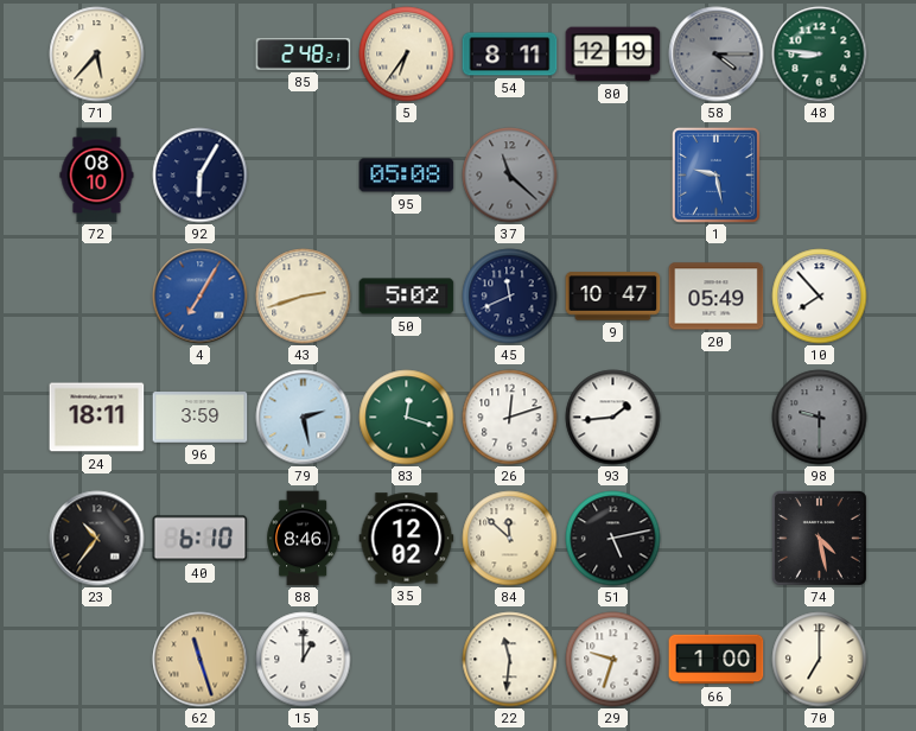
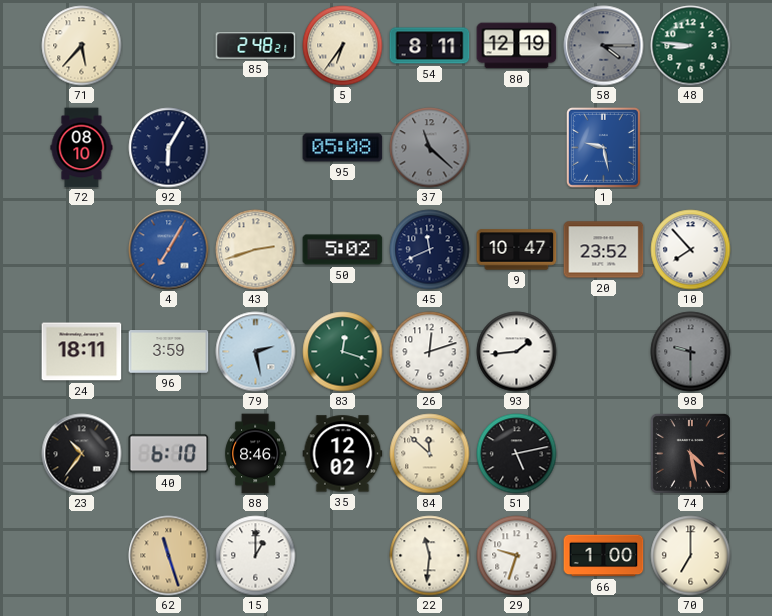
20: 05:49 -> 23:52 (604, 250)
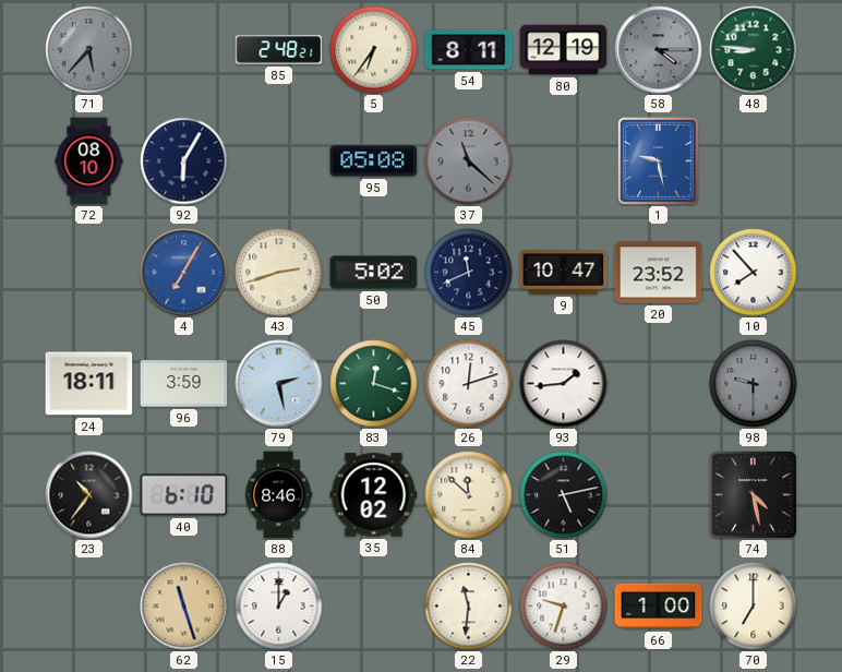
71 dial: cream -> grey (89, 50)
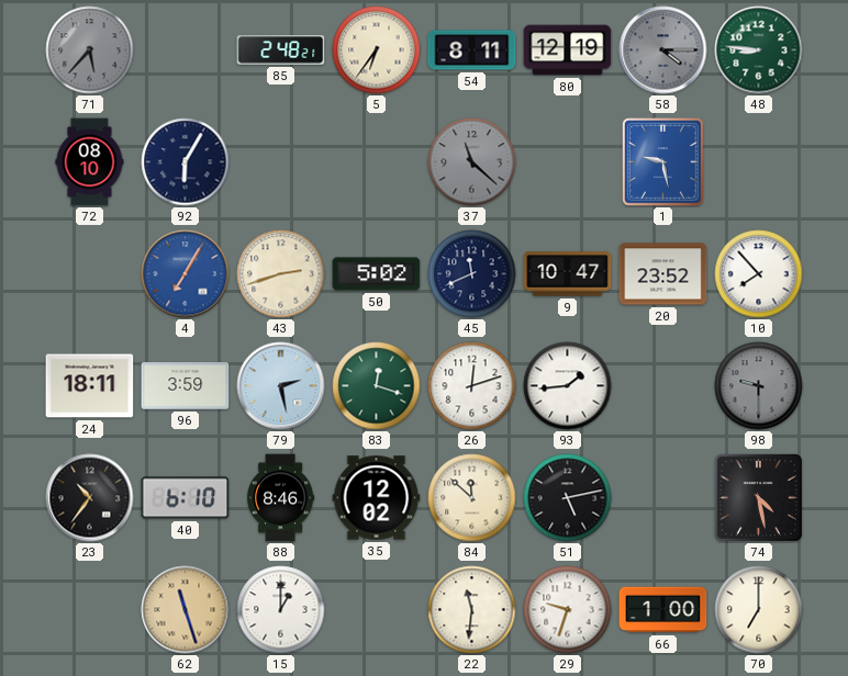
95: 05:08 -> none (374, 161)
